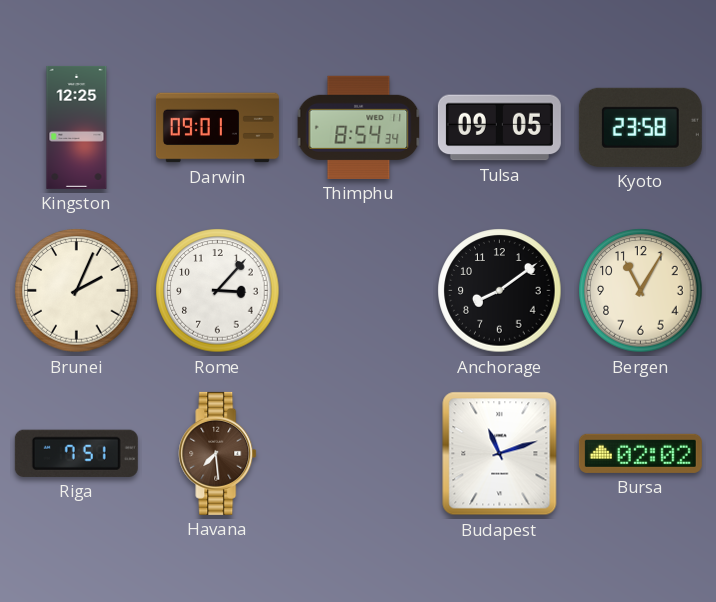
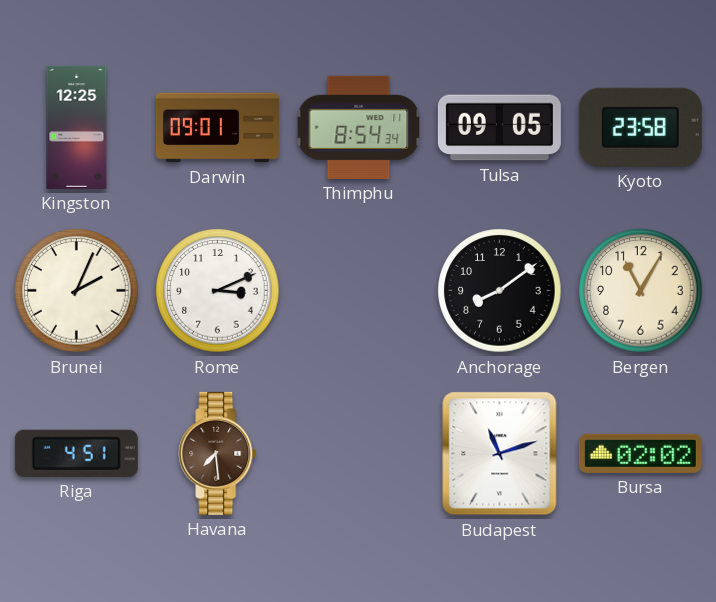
Rome: 3:07 -> 3:11 (218, 291)
Riga: 7:51 -> 4:51 (76, 453)
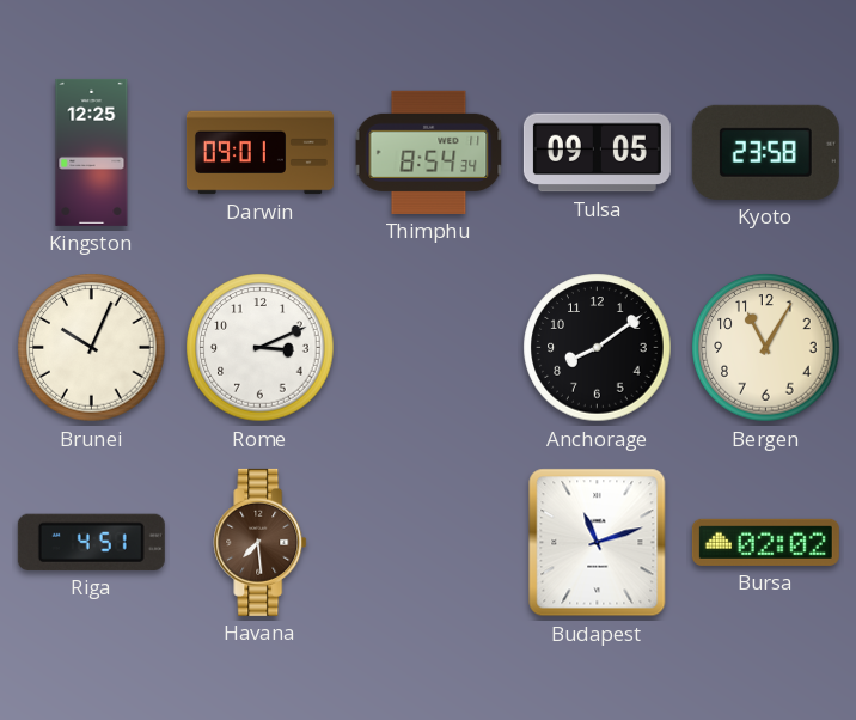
Brunei: 2:04 -> 10:04 (92, 348)
